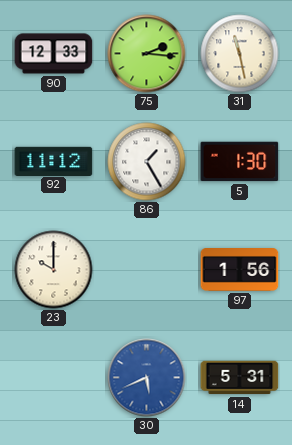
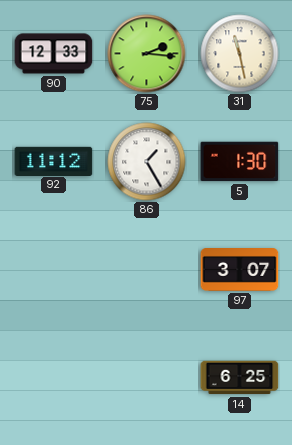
23: 10:00 -> none (54, 270)
97: 1:56 -> 3:07 (240, 270)
30: 5:41 -> none (147, 378)
14: 5:31 -> 6:25 (240, 378)
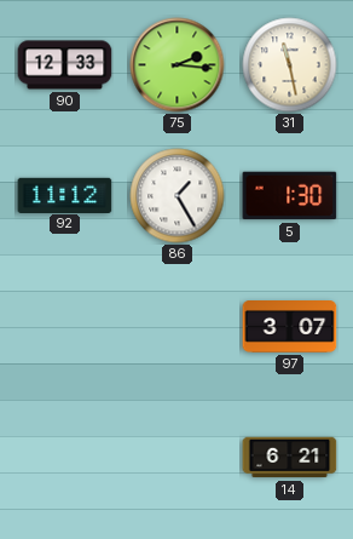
14: 6:25 -> 6:21 (290, 458)
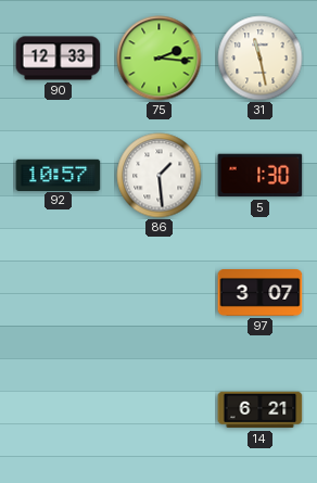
92: 11:12 -> 10:57 (59, 175)
86: 1:25 -> 1:29 (160, 176)
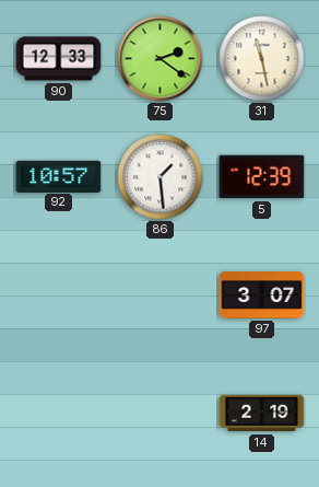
75: 2:16 -> 2:21 (161, 59)
5: 1:30 -> 12:39 (262, 177)
14: 6:21 -> 2:19 (262, 414)
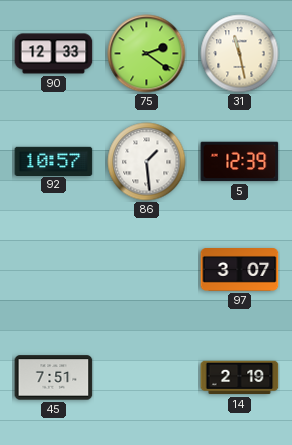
45: none -> 7:51 (54, 378)
